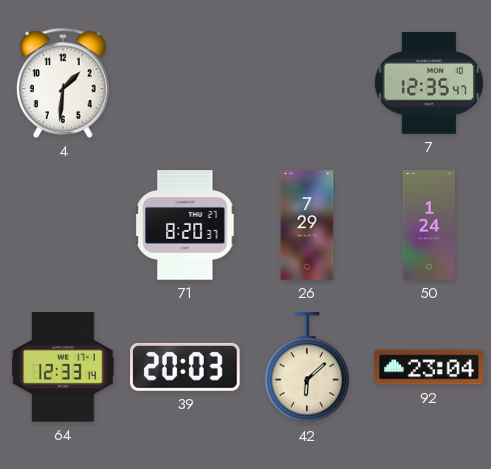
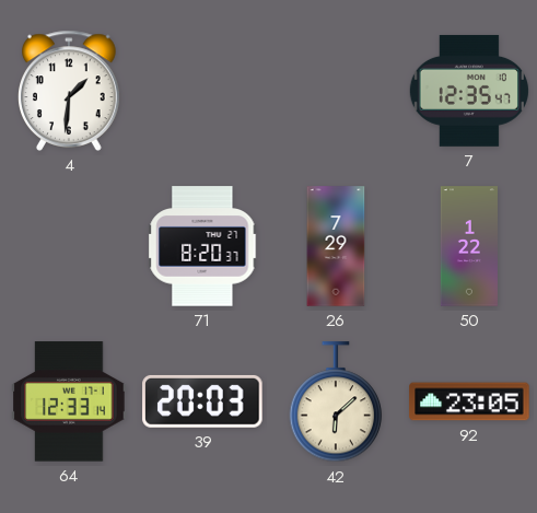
50: 1:24 -> 1:22 (469, 246)
92: 23:04 -> 23:05 (469, 401)
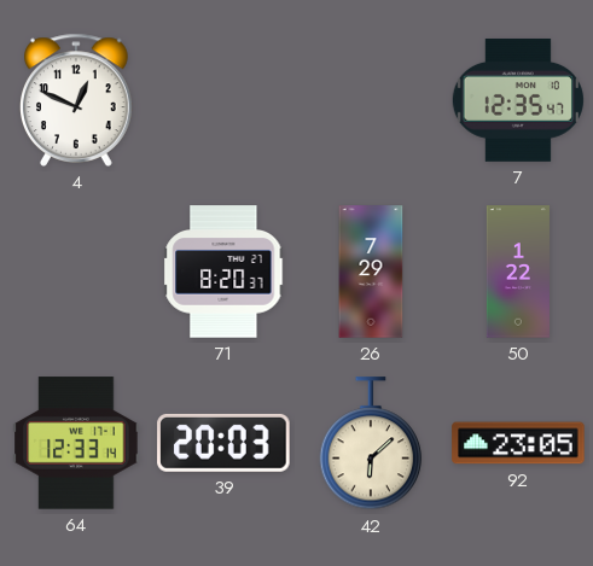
4: 1:31 -> 12:49 (77, 100)
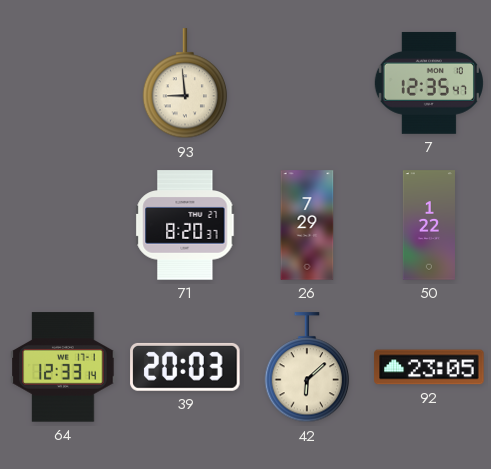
4: 12:49 -> none (77, 100)
93: none -> 8:59 (185, 84)
